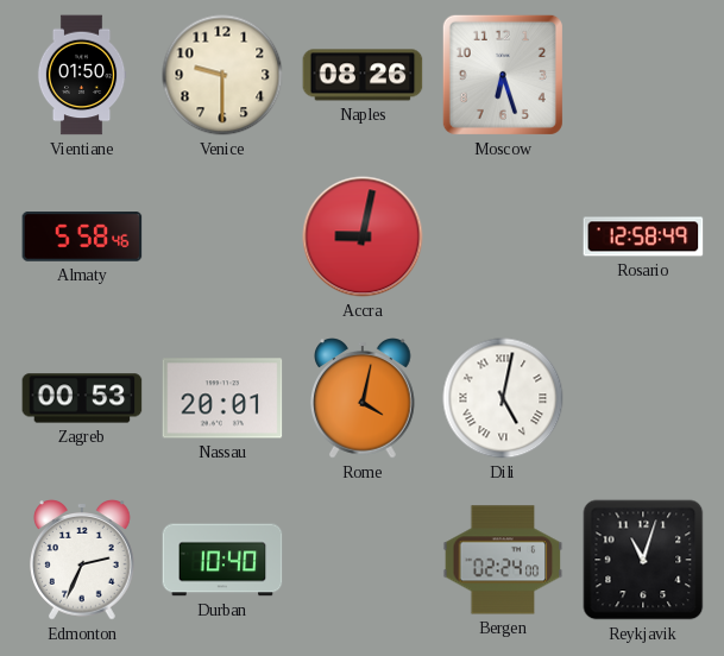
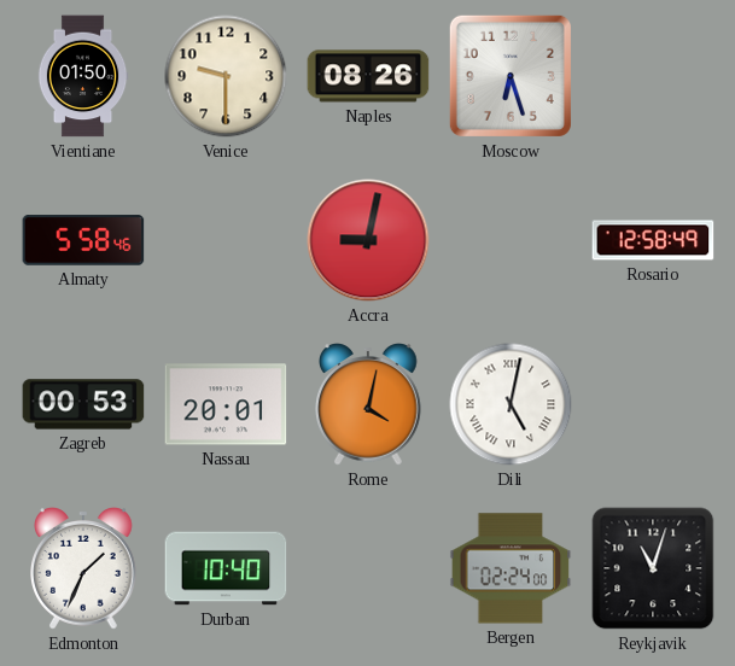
Edmonton: 2:34 -> 1:34 (84, 568)
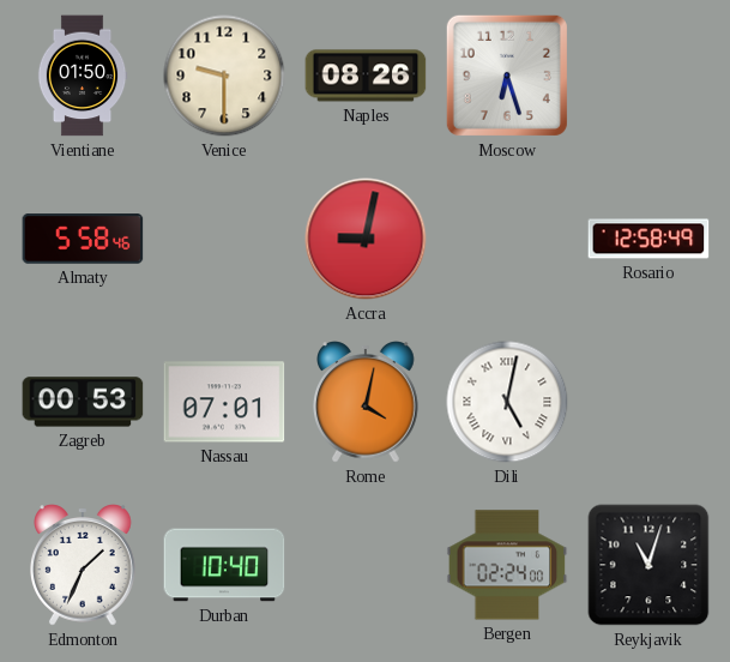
Nassau: 20:01 -> 07:01 (224, 402)
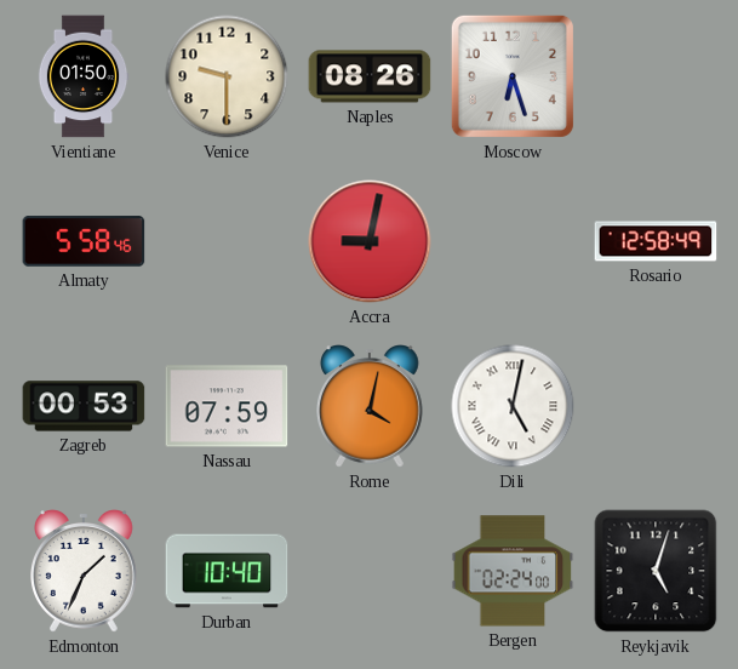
Nassau: 07:01 -> 07:59 (227, 406)
Reykjavik: 11:03 -> 5:03 (656, 571)
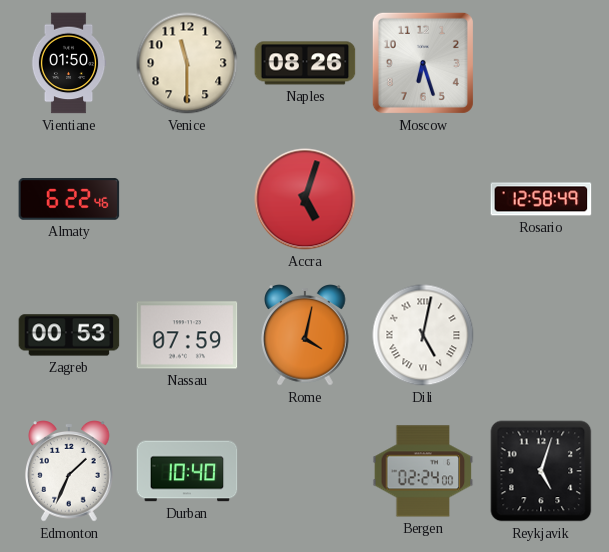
Venice: 9:30 -> 11:30 (187, 63)
Almaty: 5:58 -> 6:22 (69, 199)
Accra: 9:02 -> 5:03 (305, 199)
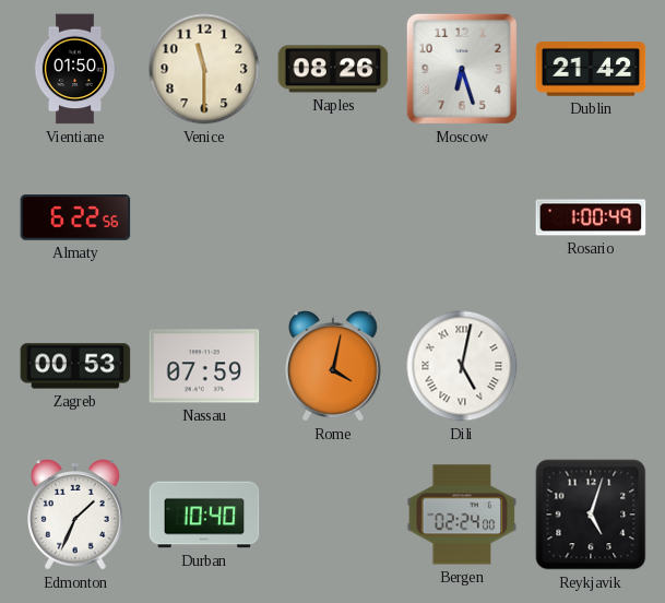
Dublin: none -> 21:42 (591, 69)
Almaty: 6:22:46 -> 6:22:56 (75, 217)
Accra: 5:03 -> none (305, 199)
Rosario: 12:58 -> 1:00 (591, 217)
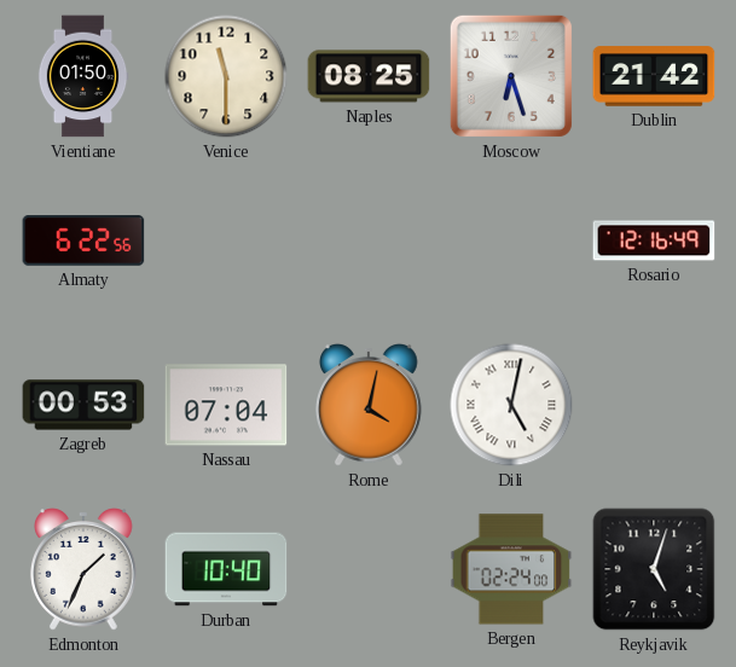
Naples: 08:26 -> 08:25 (369, 76)
Rosario: 1:00 -> 12:16 (654, 240)
Nassau: 07:59 -> 07:04 (226, 405)
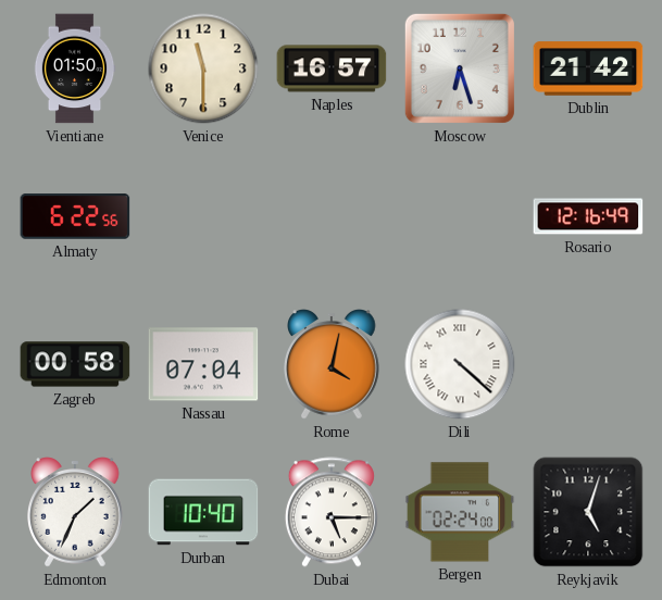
Naples: 08:25 -> 16:57 (332, 68)
Zagreb: 00:53 -> 00:58 (75, 364)
Dili: 5:02 -> 4:22 (460, 364)
Dubai: none -> 5:15 (332, 512)
